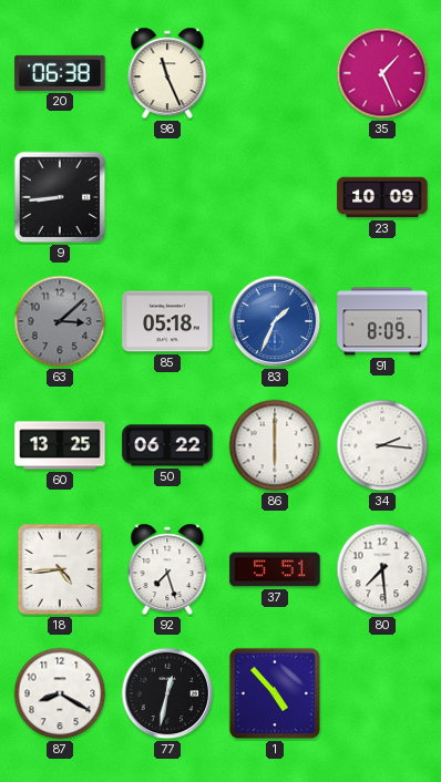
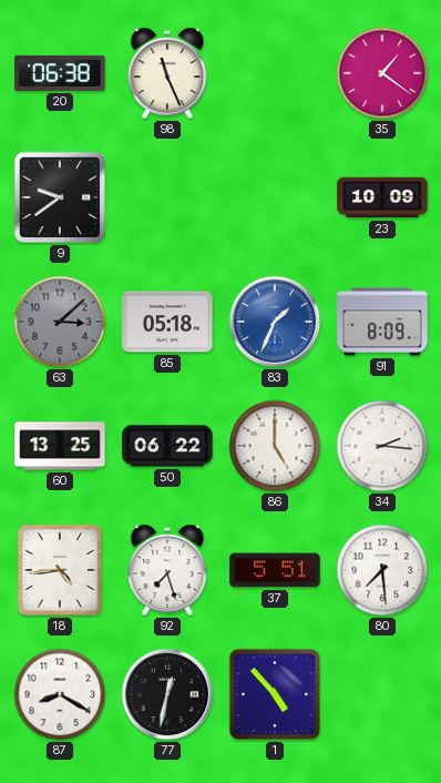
35: 1:26 -> 1:21 (382, 73)
9: 8:44 -> 9:39 (60, 197)
86: 6:00 -> 5:00 (275, 446)
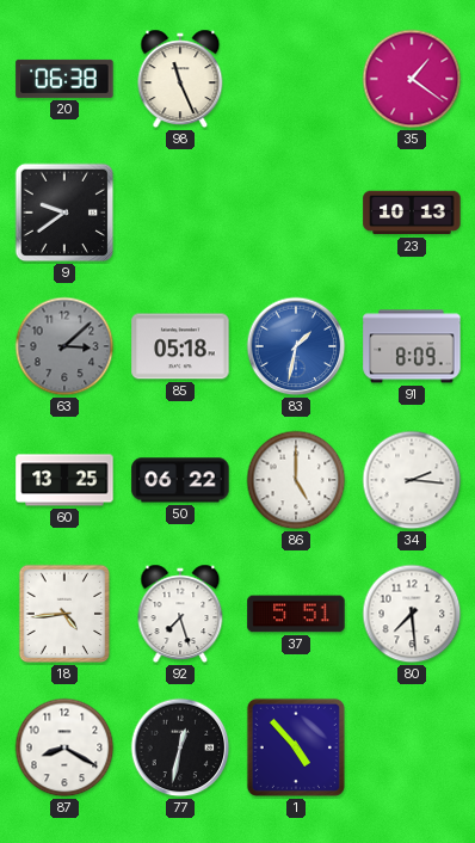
23: 10:09 -> 10:13 (412, 213)
83: 1:34 -> 1:32 (296, 346)
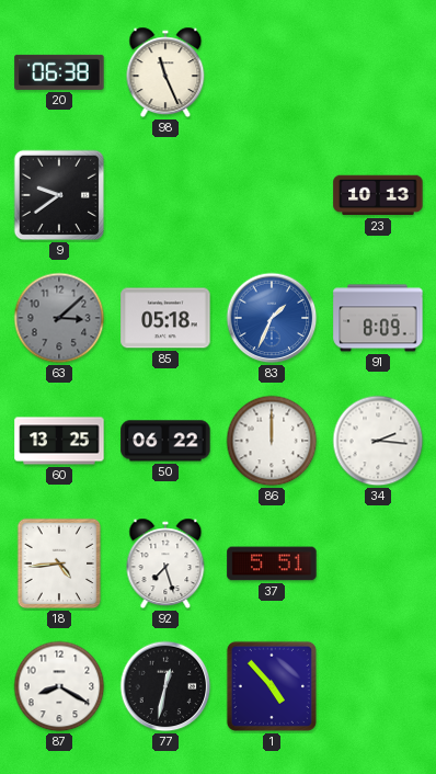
35: 1:21 -> none (412, 79)
83: 1:32 -> 1:34 (272, 318)
86: 5:00 -> 12:00 (272, 441)
80: 7:29 -> none (412, 614)
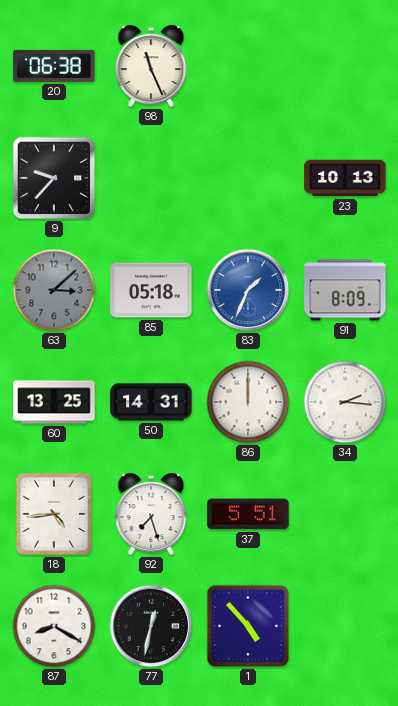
9: 9:39 -> 9:37 (54, 178)
50: 06:22 -> 14:31 (151, 402)
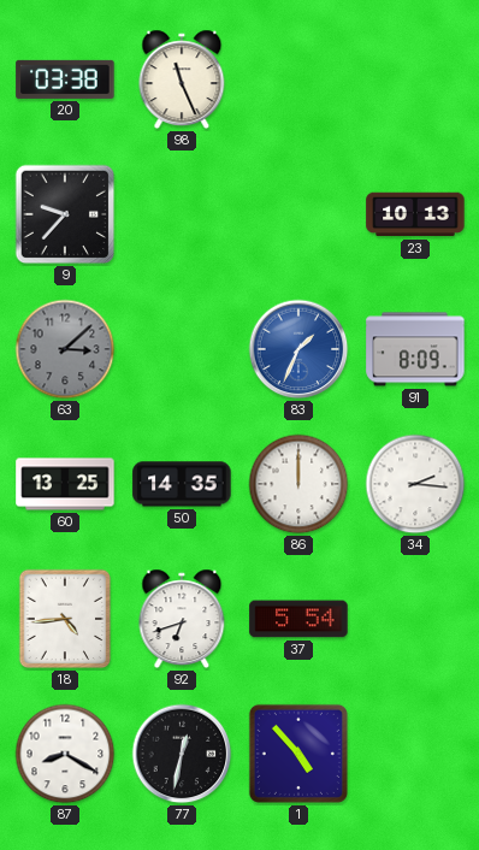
20: 06:38 -> 03:38 (65, 79)
85: 05:18 -> none (151, 290)
50: 14:31 -> 14:35 (182, 484)
92: 7:27 -> 6:42 (182, 619)
37: 5:51 -> 5:54 (298, 619)
